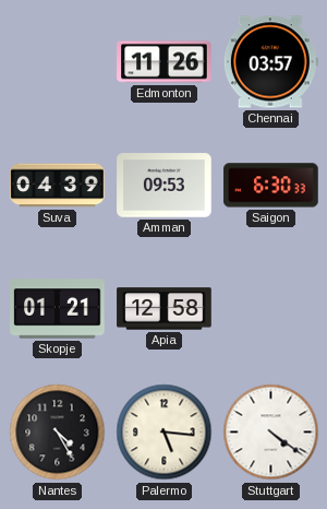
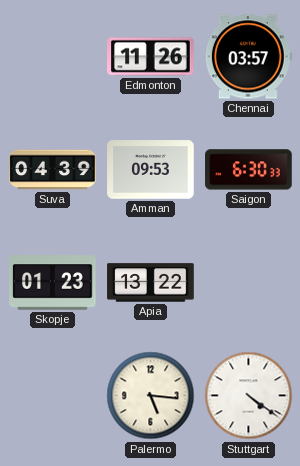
Skopje: 01:21 -> 01:23 (53, 283)
Apia: 12:58 -> 13:22 (151, 283)
Nantes: 4:25 -> none (58, 433)
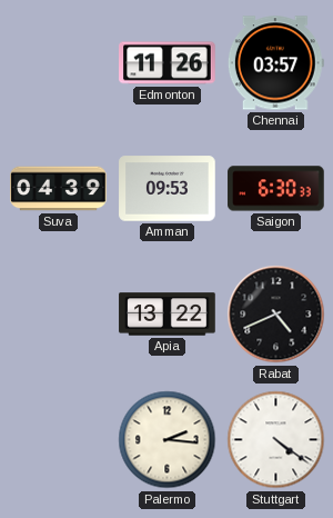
Skopje: 01:23 -> none (53, 283)
Rabat: none -> 4:41 (276, 315)
Palermo: 5:16 -> 2:16 (168, 440)
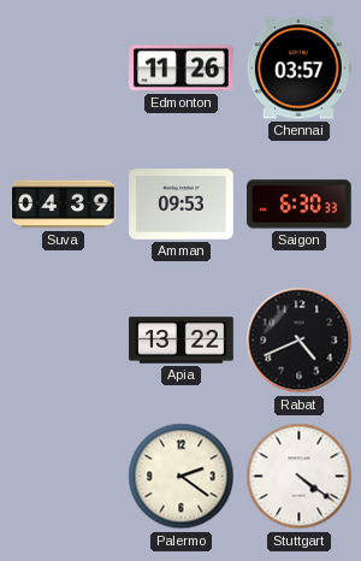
Palermo: 2:16 -> 2:21 (182, 477)
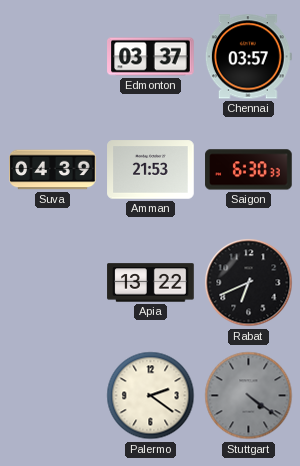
Edmonton: 11:26 -> 03:37 (151, 57)
Amman: 09:53 -> 21:53 (151, 170)
Rabat: 4:41 -> 6:41 (249, 283)
Stuttgart dial: white -> grey (249, 396)
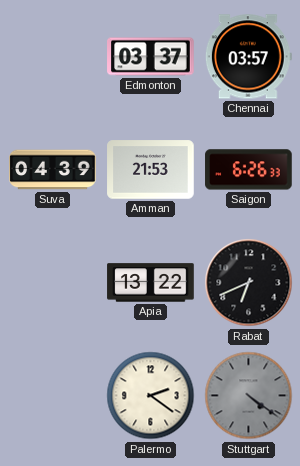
Saigon: 6:30 -> 6:26 (249, 170)
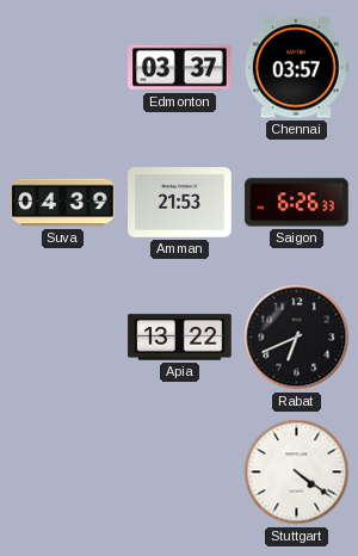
Palermo: 2:21 -> none (151, 396)
Stuttgart dial: grey -> white (297, 472)
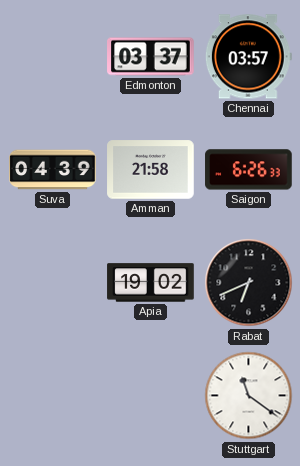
Amman: 21:53 -> 21:58 (151, 170)
Apia: 13:22 -> 19:02 (151, 283)
Stuttgart: 4:21 -> 11:21 (249, 396)
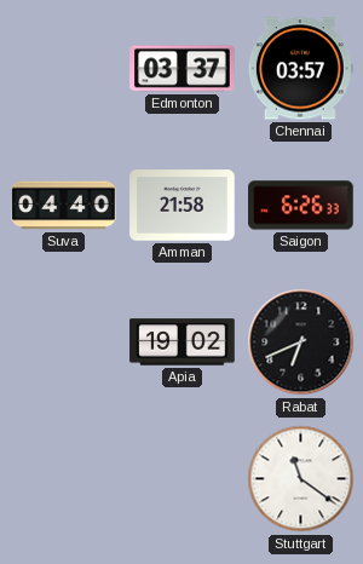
Suva: 04:39 -> 04:40 (64, 206)
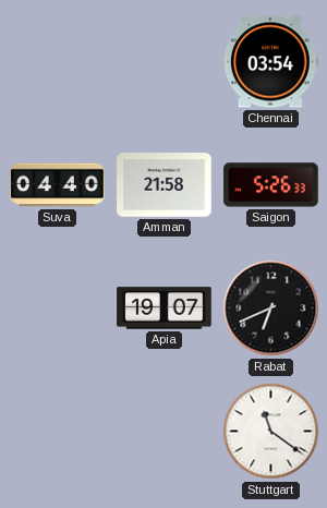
Edmonton: 03:37 -> none (183, 69)
Chennai: 03:57 -> 03:54 (270, 62)
Saigon: 6:26 -> 5:26 (271, 185)
Apia: 19:02 -> 19:07 (165, 309)
